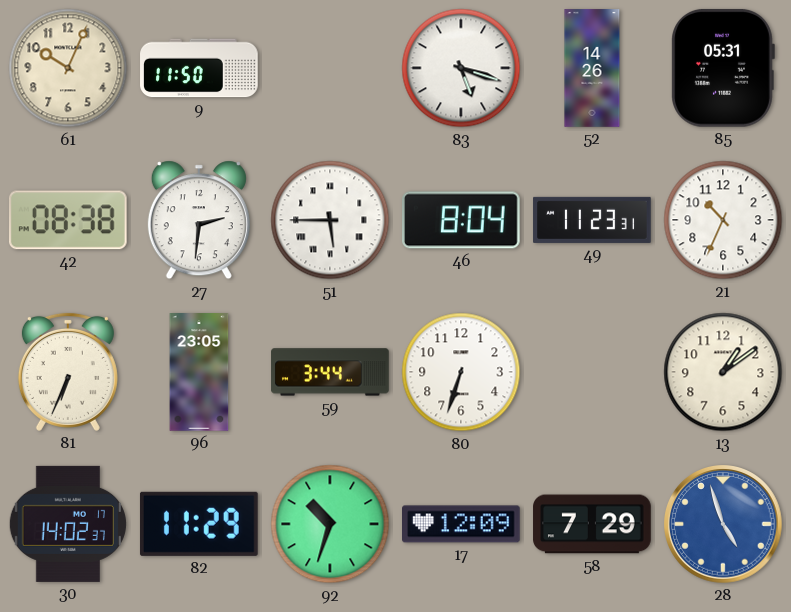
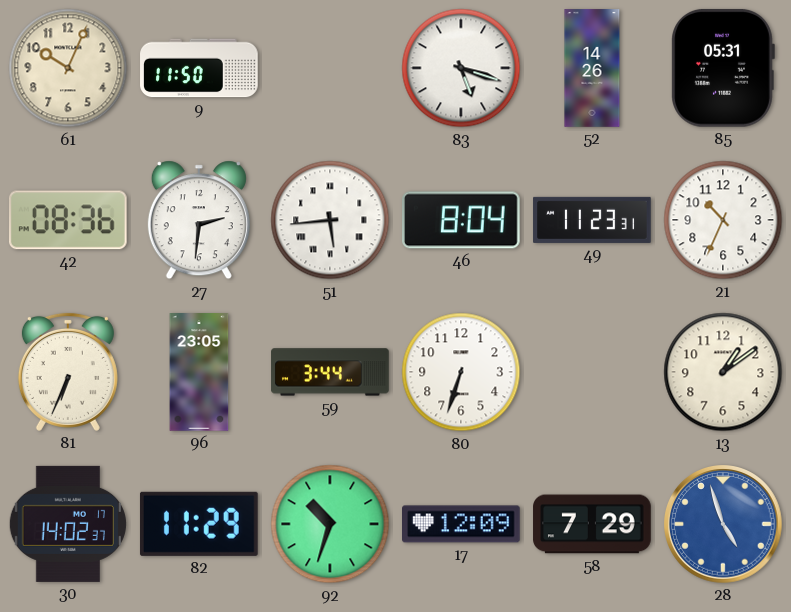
42: 08:38 -> 08:36 (68, 220)
51: 5:45 -> 5:44 (330, 220)
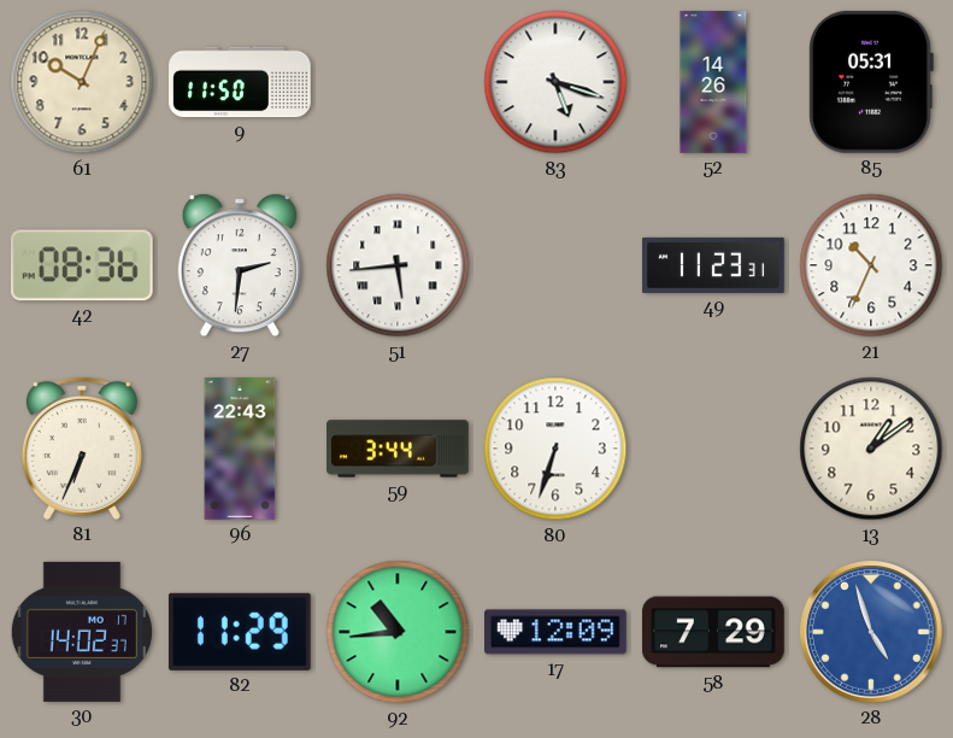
46: 8:04 -> none (462, 220)
96: 23:05 -> 22:43 (240, 449)
92: 10:33 -> 10:44 (398, 632)
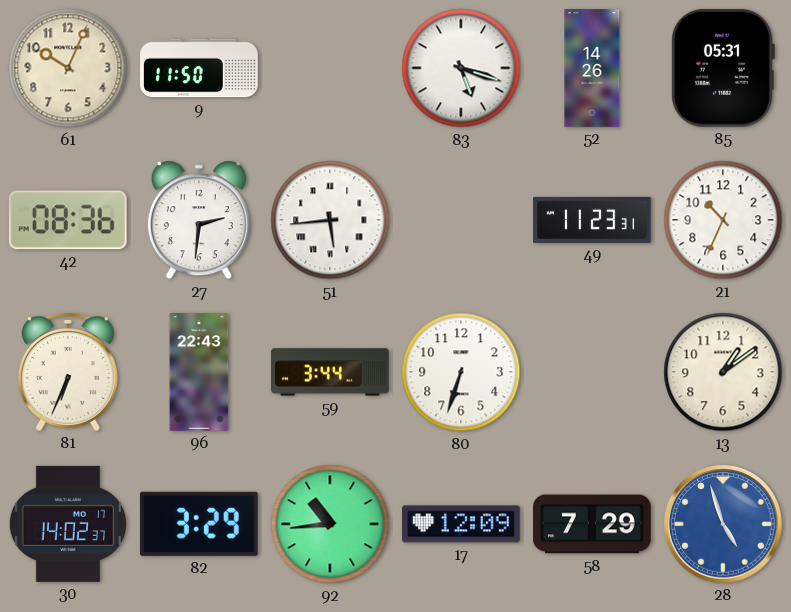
82: 11:29 -> 3:29 (199, 524)
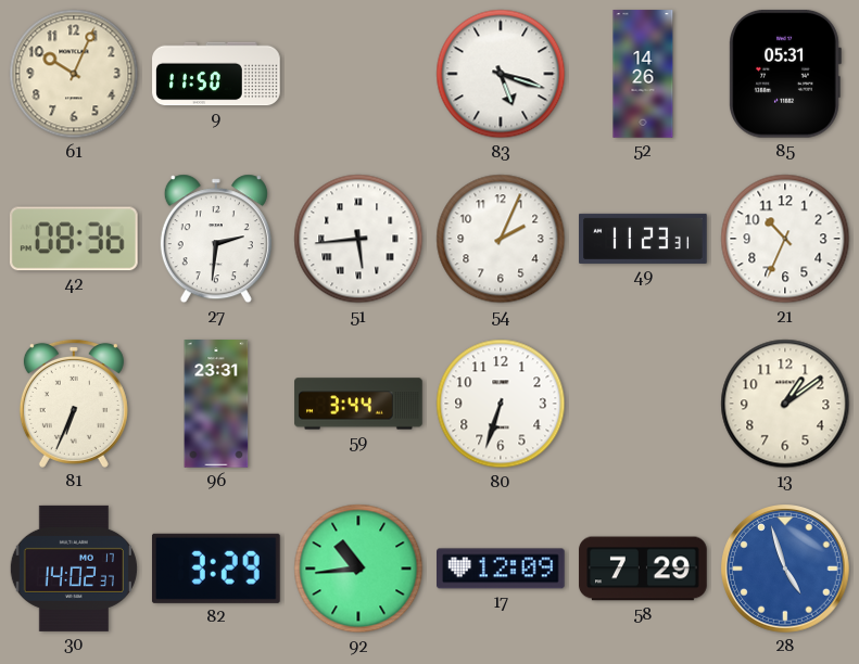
54: none -> 2:04 (501, 239)
96: 22:43 -> 23:31 (216, 404)
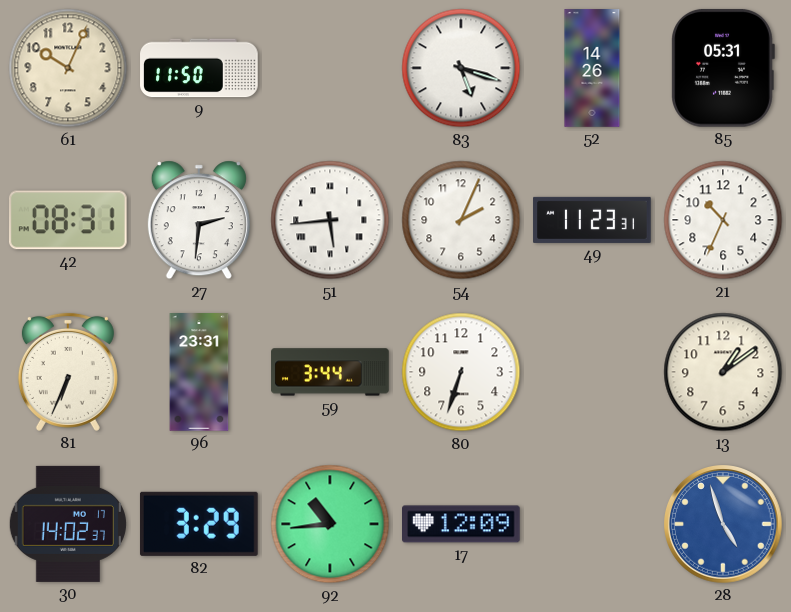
42: 08:36 -> 08:31 (68, 220)
58: 7:29 -> none (643, 569)
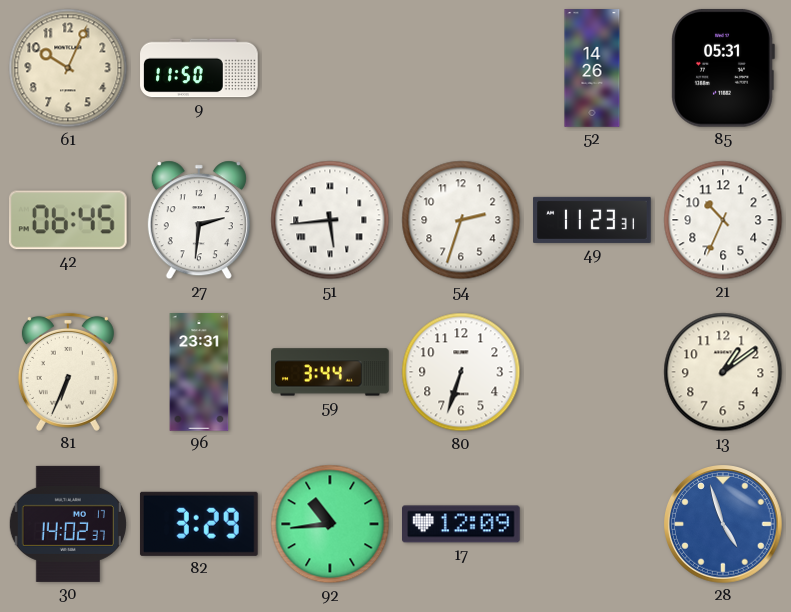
83: 5:18 -> none (461, 68)
42: 08:31 -> 06:45 (68, 220)
54: 2:04 -> 2:33 (461, 220)
